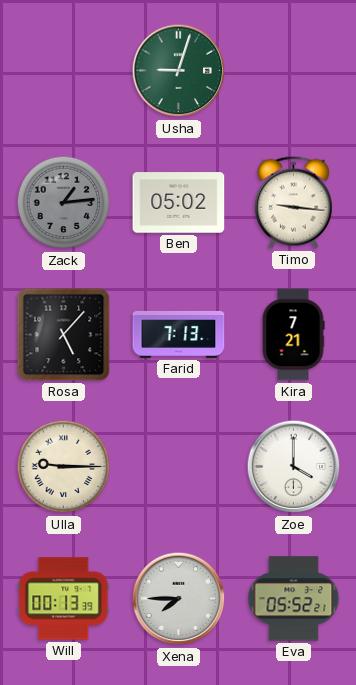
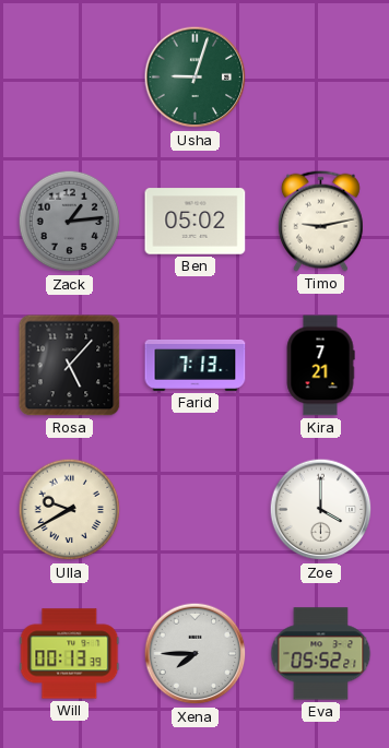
Timo: 9:16 -> 9:13 (320, 221)
Ulla: 9:15 -> 9:40 (70, 510)
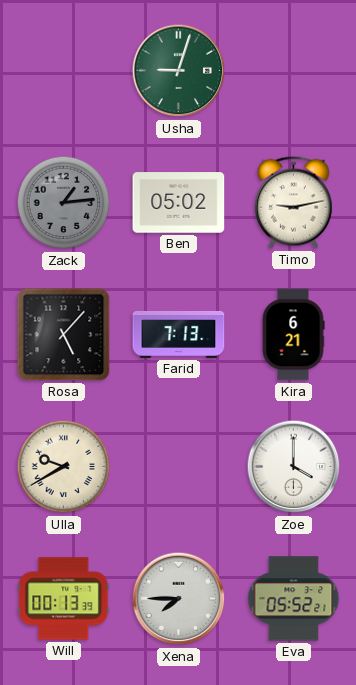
Kira: 7:21 -> 6:21 (293, 335)
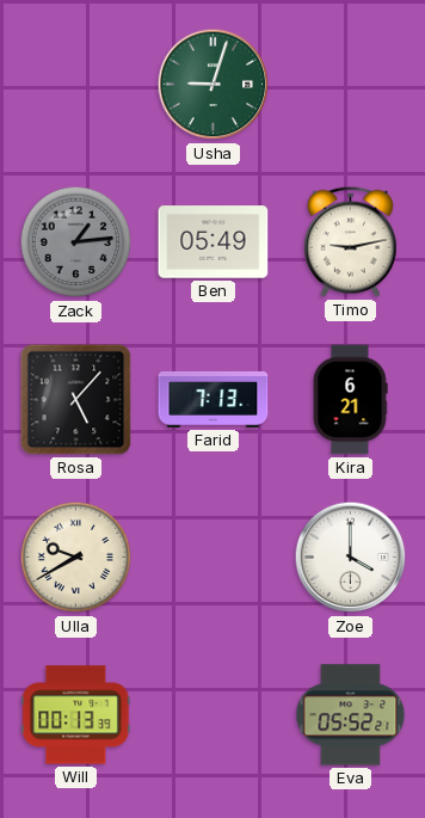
Ben: 05:02 -> 05:49 (214, 242)
Xena: 7:45 -> none (179, 599)
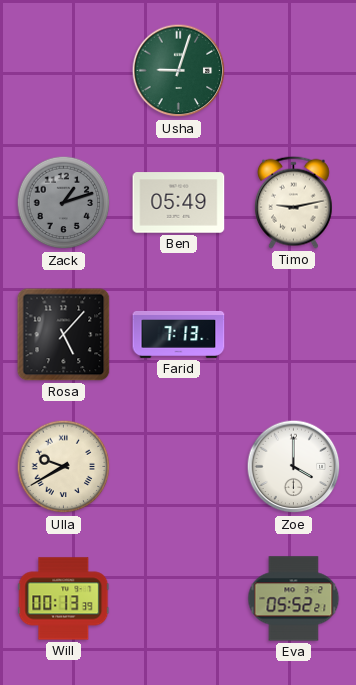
Zack: 1:14 -> 1:12 (64, 203)
Kira: 6:21 -> none (350, 400)
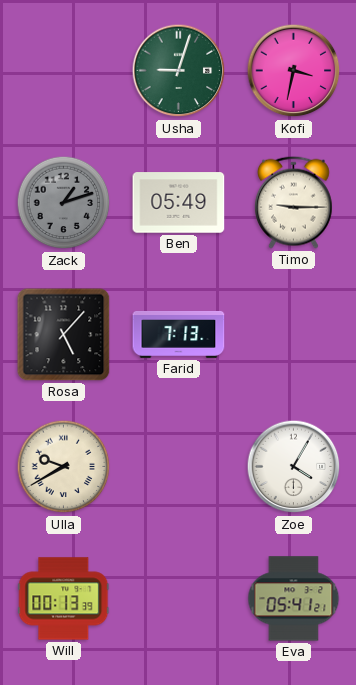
Kofi: none -> 3:32 (294, 71)
Timo: 9:13 -> 9:15 (293, 202)
Zoe: 4:00 -> 4:05 (294, 467)
Eva: 05:52 -> 05:41 (294, 599)
